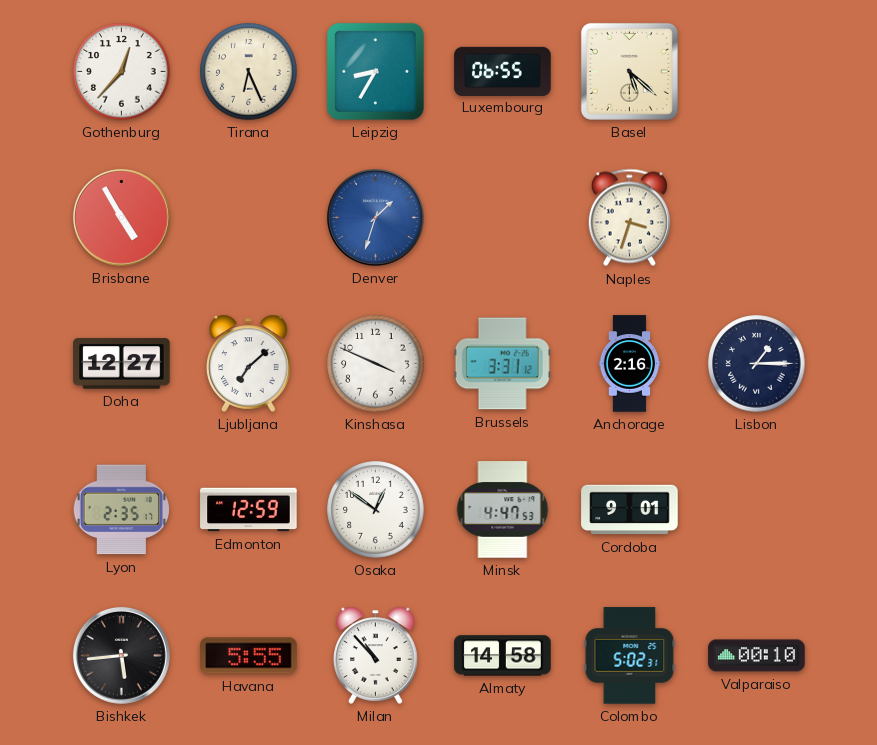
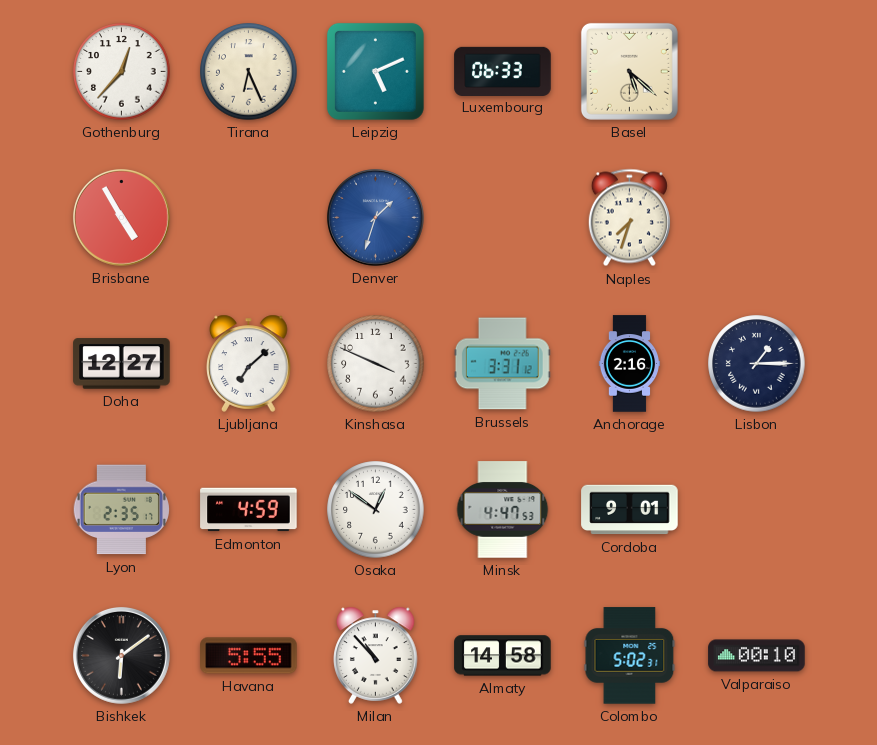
Leipzig: 8:35 -> 5:11 (375, 71)
Luxembourg: 06:55 -> 06:33 (503, 71)
Naples: 3:33 -> 7:33 (629, 218)
Edmonton: 12:59 -> 4:59 (249, 510)
Bishkek: 5:44 -> 6:09 (121, 655)
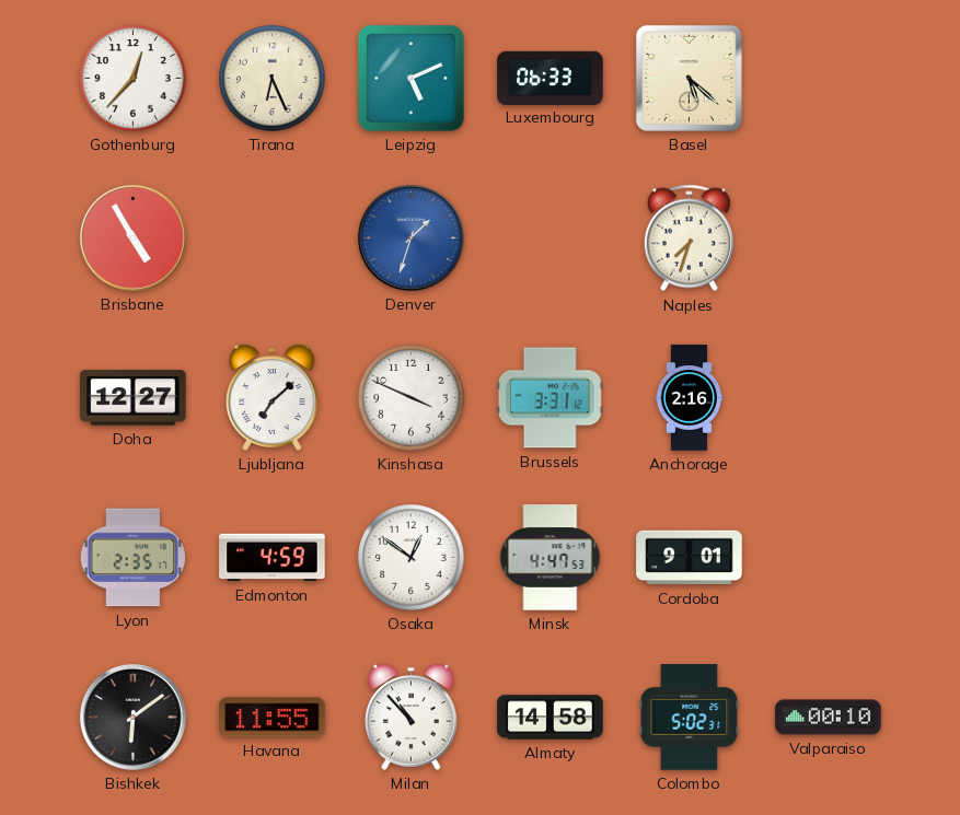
Lisbon: 1:15 -> none (757, 364)
Havana: 5:55 -> 11:55 (273, 718)
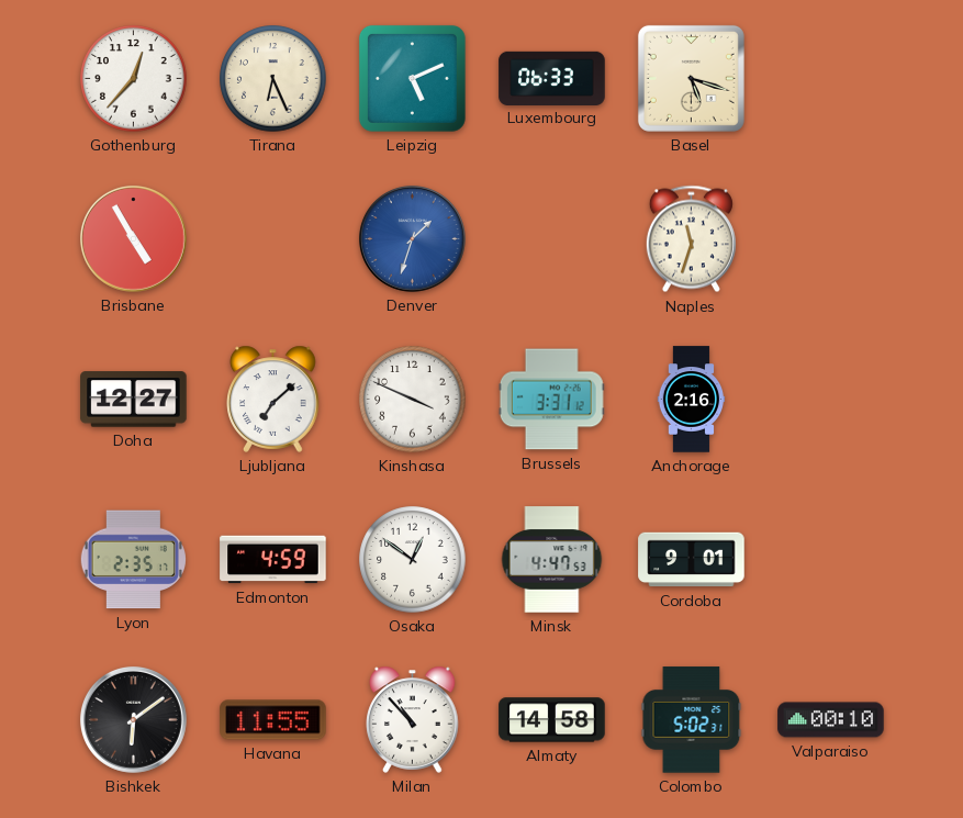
Basel: 5:22 -> 5:18 (691, 78)
Naples: 7:33 -> 11:33 (691, 239)
